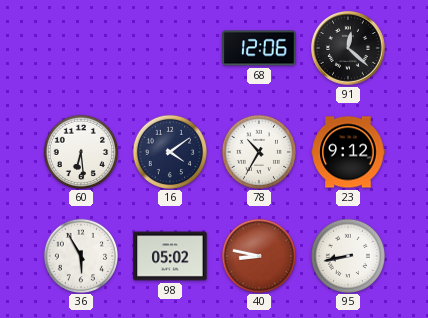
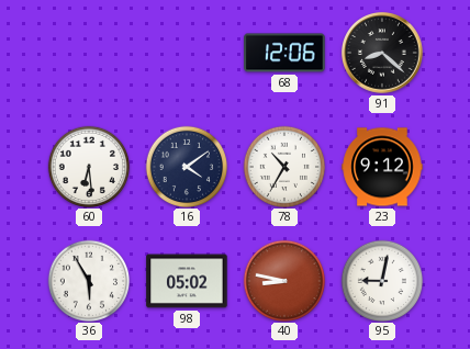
91: 12:22 -> 8:22 (383, 54)
95: 8:43 -> 9:02 (381, 280)
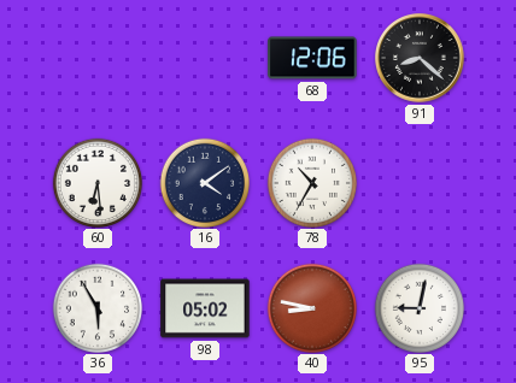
23: 9:12 -> none (382, 167)
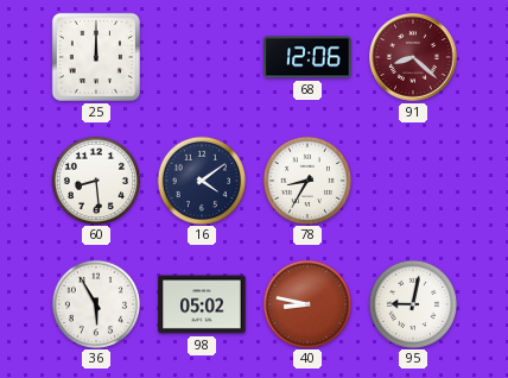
25: none -> 12:00 (96, 57)
91 dial: black -> burgundy (414, 58)
60: 6:29 -> 8:29 (95, 179)
78: 10:35 -> 8:35 (306, 179)
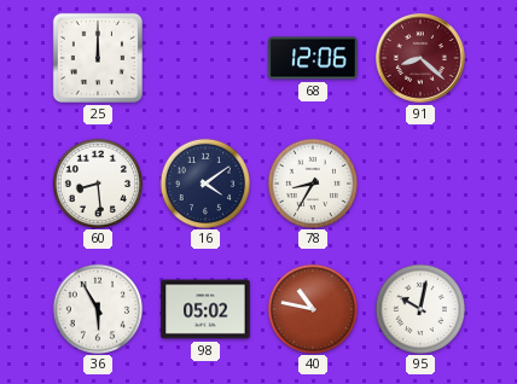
40: 8:47 -> 10:47 (312, 308)
95: 9:02 -> 10:02 (419, 308)
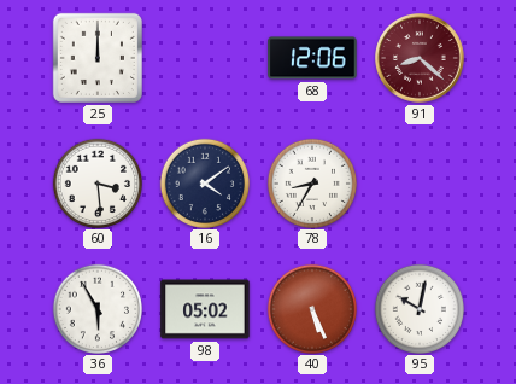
60: 8:29 -> 3:29 (96, 182)
40: 10:47 -> 5:26 (311, 308)
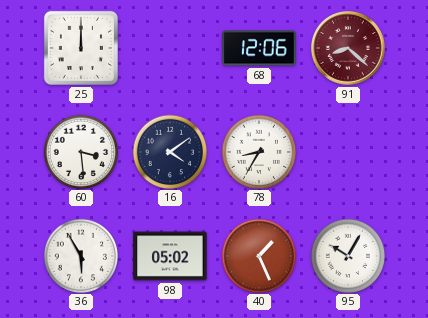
40: 5:26 -> 1:26 (258, 255)
95: 10:02 -> 10:05 (347, 255)
